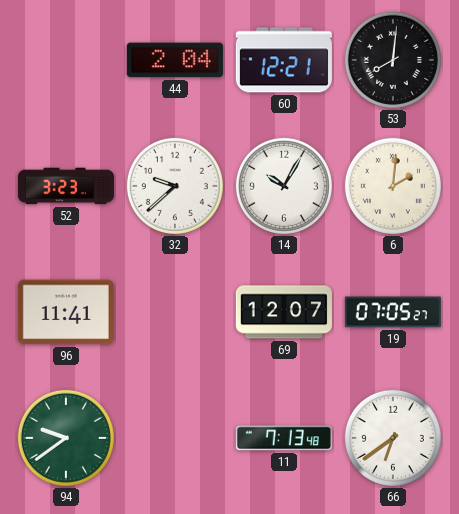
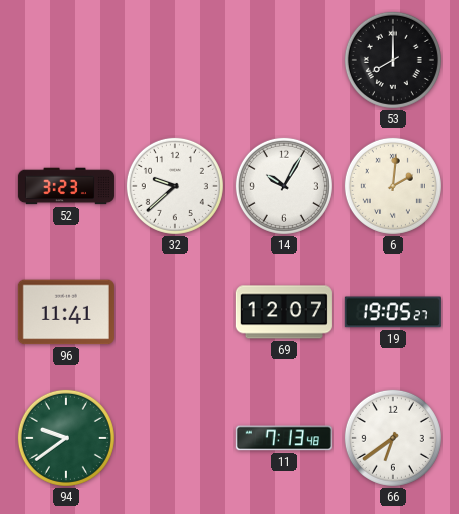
44: 2:04 -> none (175, 60)
60: 12:21 -> none (284, 60)
53: 8:01 -> 8:00 (393, 60)
19: 07:05 -> 19:05 (393, 312)
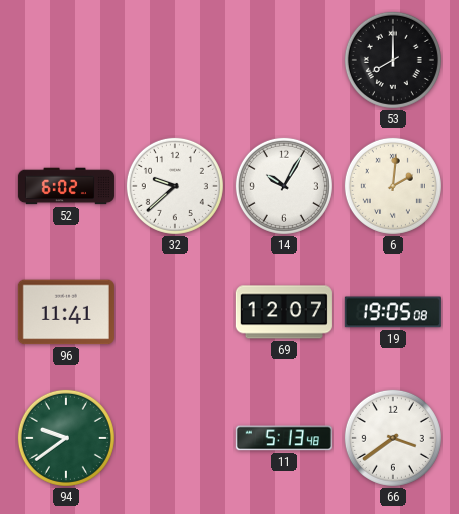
52: 3:23 -> 6:02 (66, 186)
19: 19:05:27 -> 19:05:08 (393, 312)
11: 7:13 -> 5:13 (284, 438)
66: 6:39 -> 3:39 (393, 438)
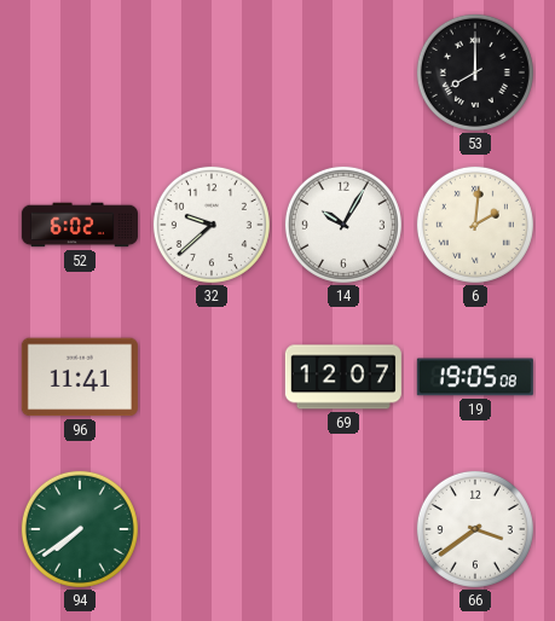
94: 9:39 -> 7:39 (80, 529)
11: 5:13 -> none (284, 438)
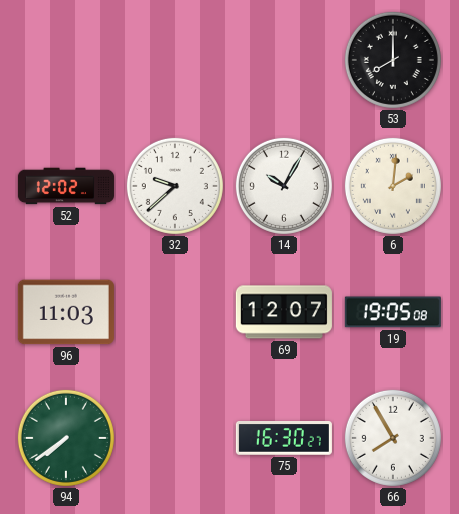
52: 6:02 -> 12:02 (66, 186)
96: 11:41 -> 11:03 (66, 312)
75: none -> 16:30 (284, 439)
66: 3:39 -> 7:55 (393, 438)
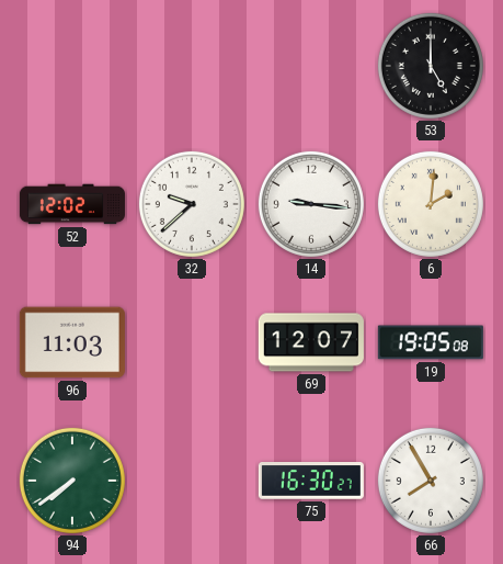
53: 8:00 -> 5:00 (431, 66)
14: 10:05 -> 9:16 (311, 204)
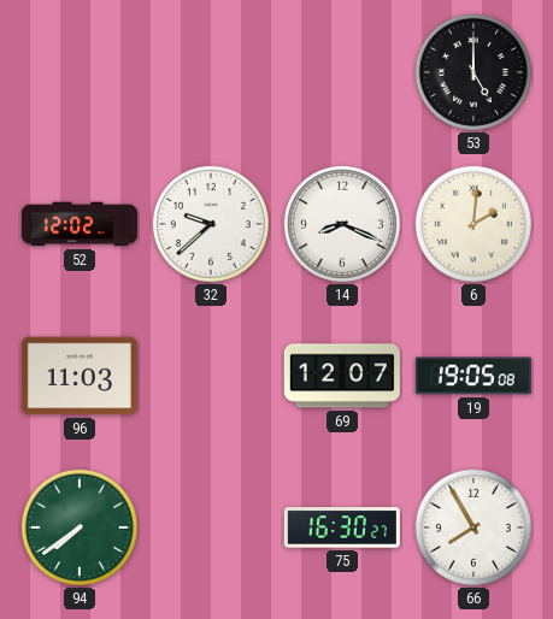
14: 9:16 -> 8:19 (342, 224)
